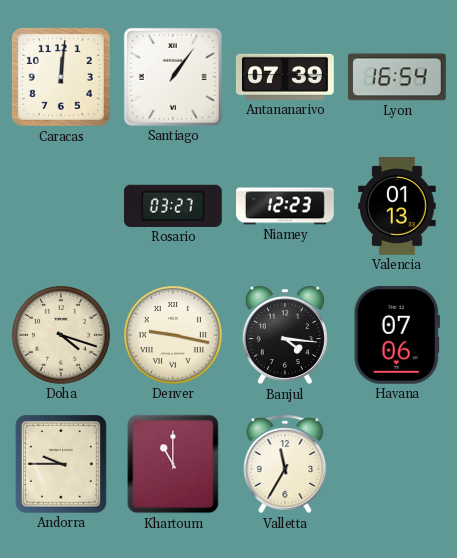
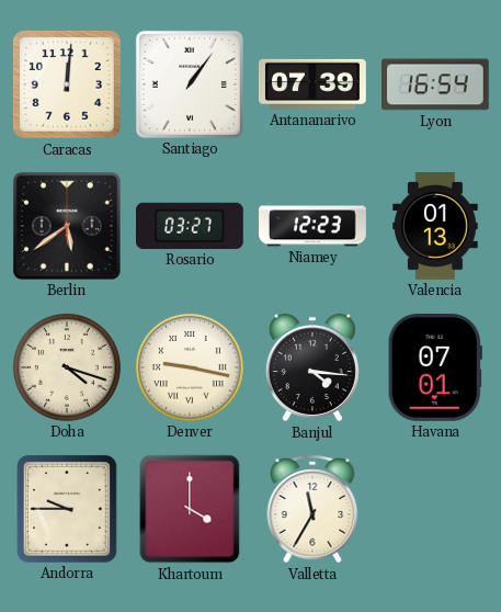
Berlin: none -> 5:39 (67, 226)
Havana: 07:06 -> 07:01 (435, 367)
Khartoum: 11:00 -> 4:00 (190, 509)
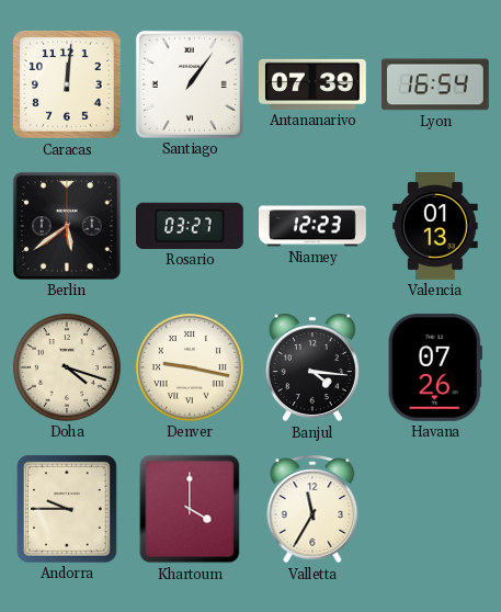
Havana: 07:01 -> 07:26 (435, 367)
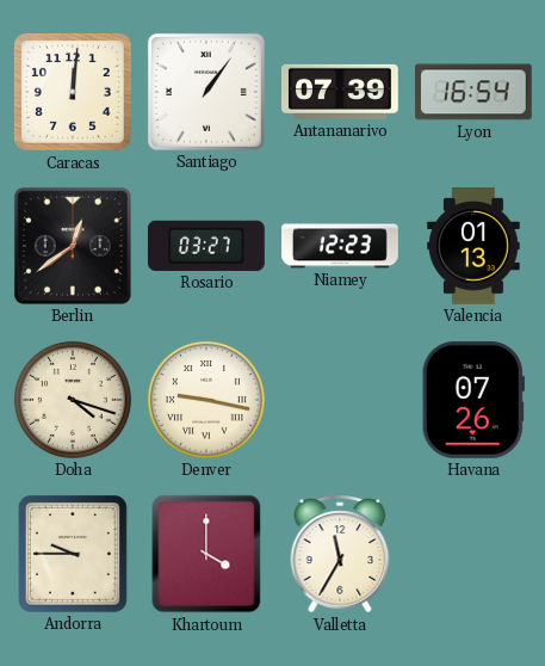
Berlin: 5:39 -> 12:39 (73, 246)
Banjul: 4:16 -> none (312, 367)
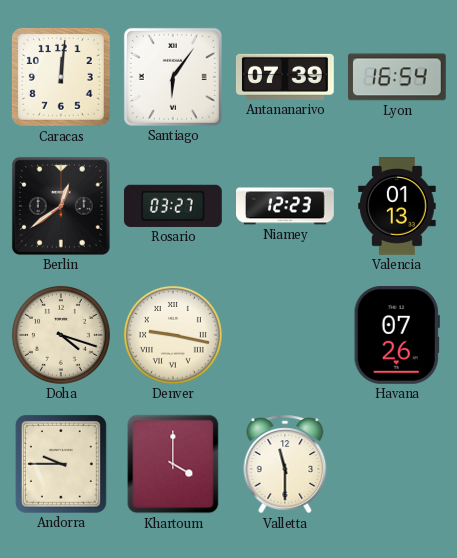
Santiago: 1:06 -> 6:06 (173, 77)
Valletta: 11:35 -> 11:30 (285, 464)
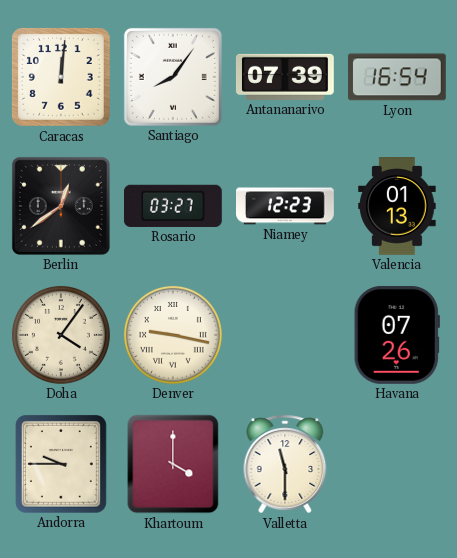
Santiago: 6:06 -> 8:06 (173, 77)
Doha: 4:18 -> 4:06 (61, 335)
